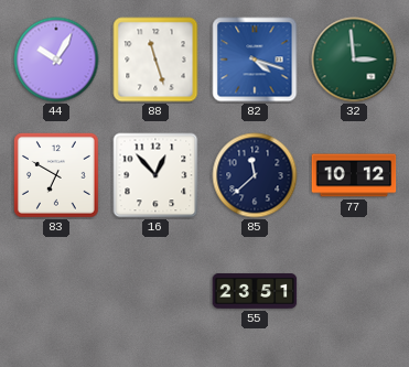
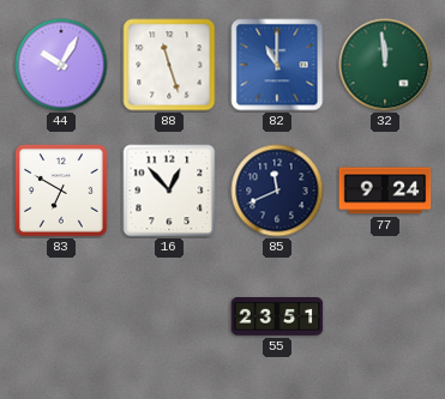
82: 4:18 -> 11:00 (277, 65)
32: 2:59 -> 11:59 (385, 65)
85: 11:38 -> 11:41 (277, 191)
77: 10:12 -> 9:24 (385, 191)
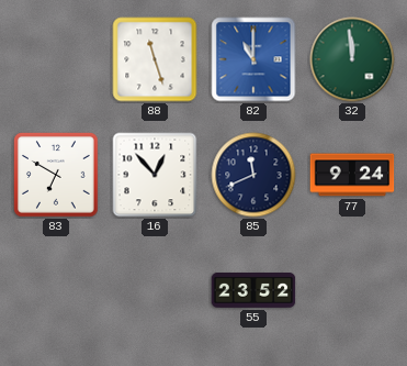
44: 10:05 -> none (61, 65)
55: 23:51 -> 23:52 (253, 291)
